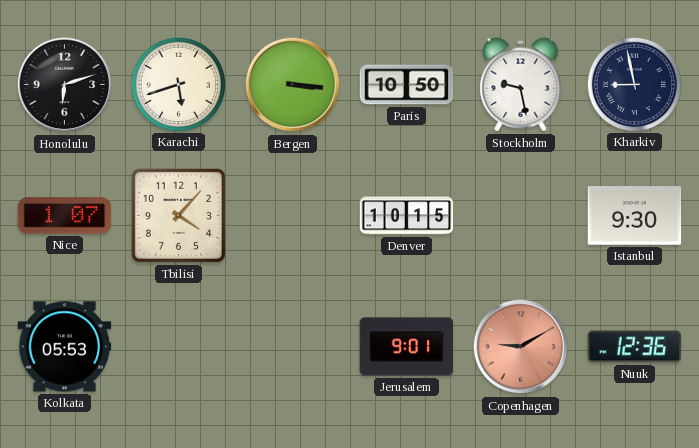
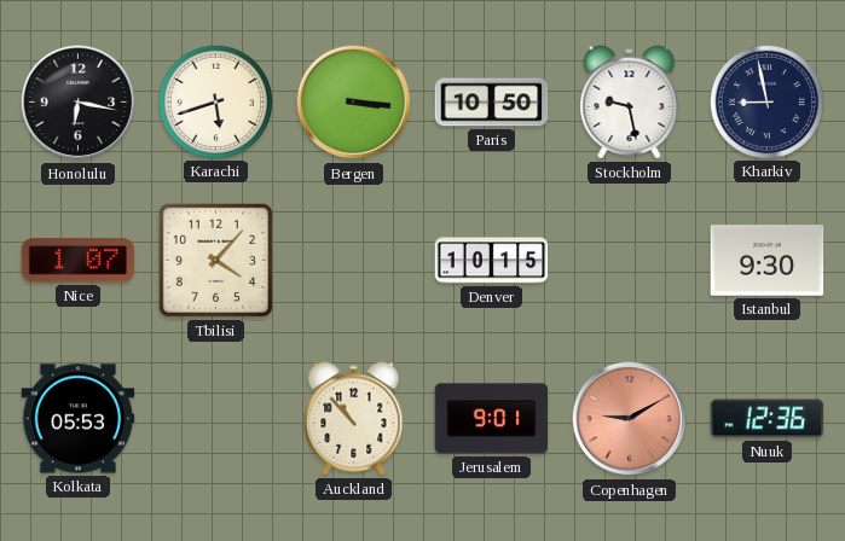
Honolulu: 6:12 -> 6:17 (79, 103)
Auckland: none -> 10:53 (354, 419)
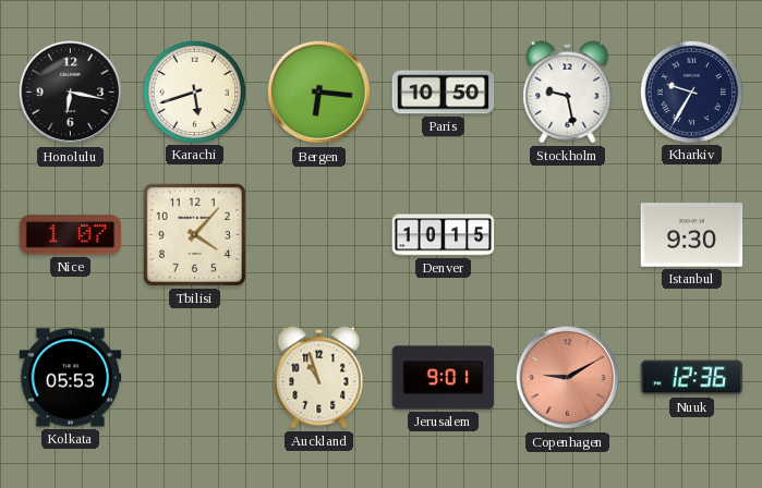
Bergen: 3:16 -> 6:16 (319, 93)
Kharkiv: 8:58 -> 9:35 (691, 91)
Auckland: 10:53 -> 10:57 (319, 378)
